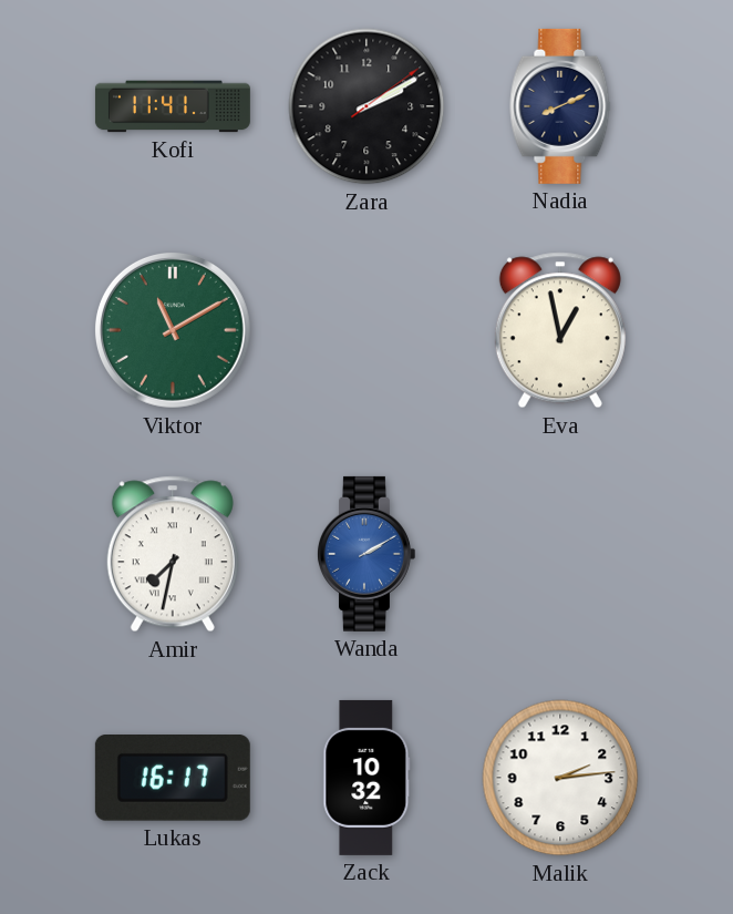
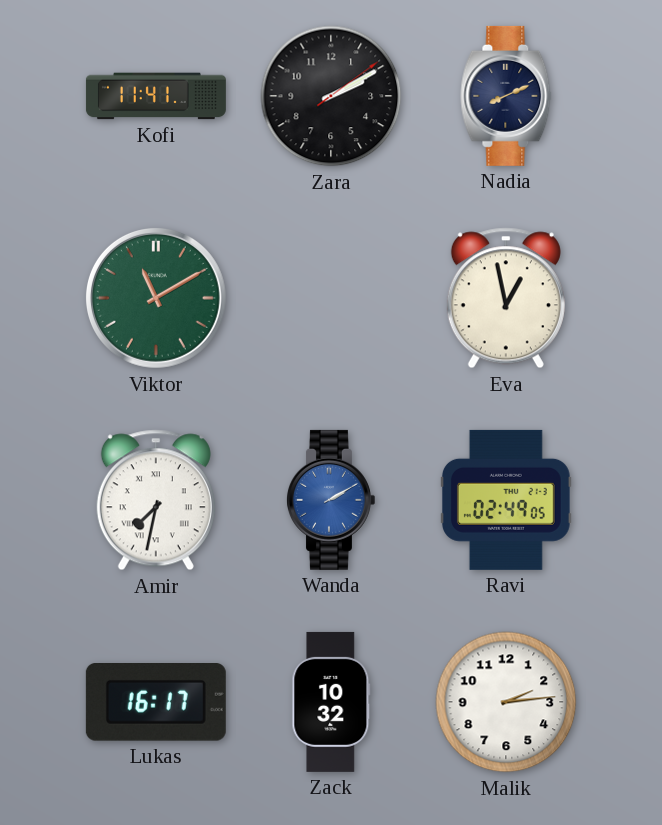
Ravi: none -> 02:49 (506, 500)
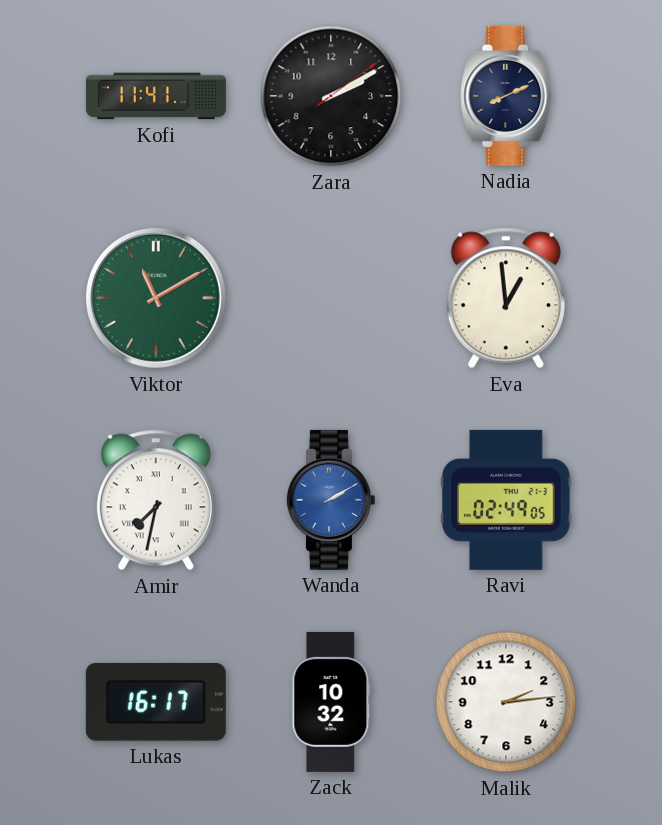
Eva: 12:58 -> 12:59 (506, 298)
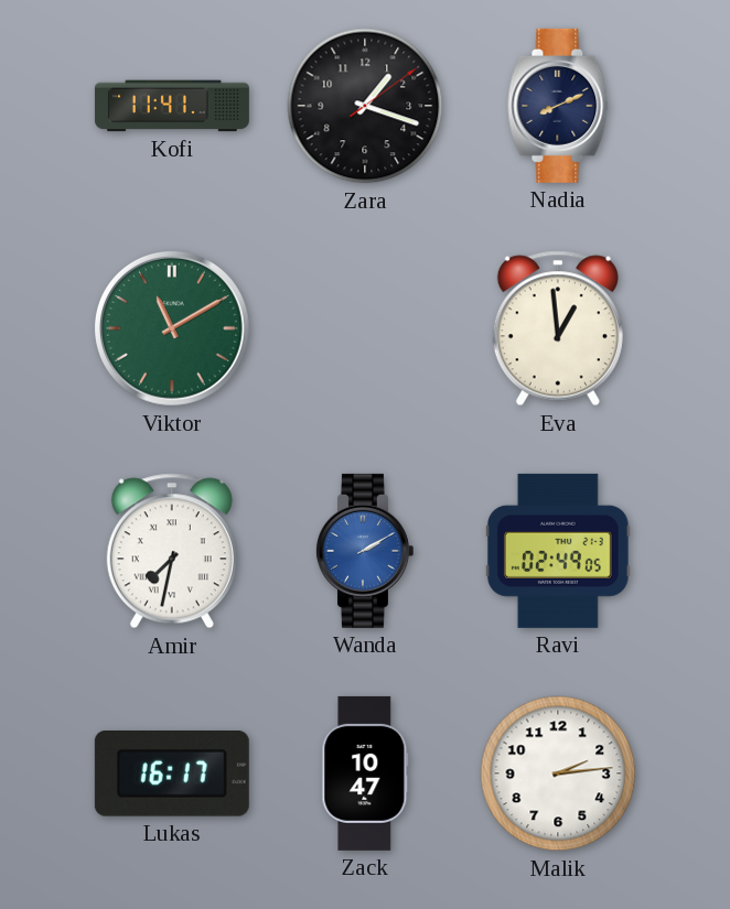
Zara: 2:10 -> 1:18 (365, 106)
Zack: 10:32 -> 10:47 (365, 773)
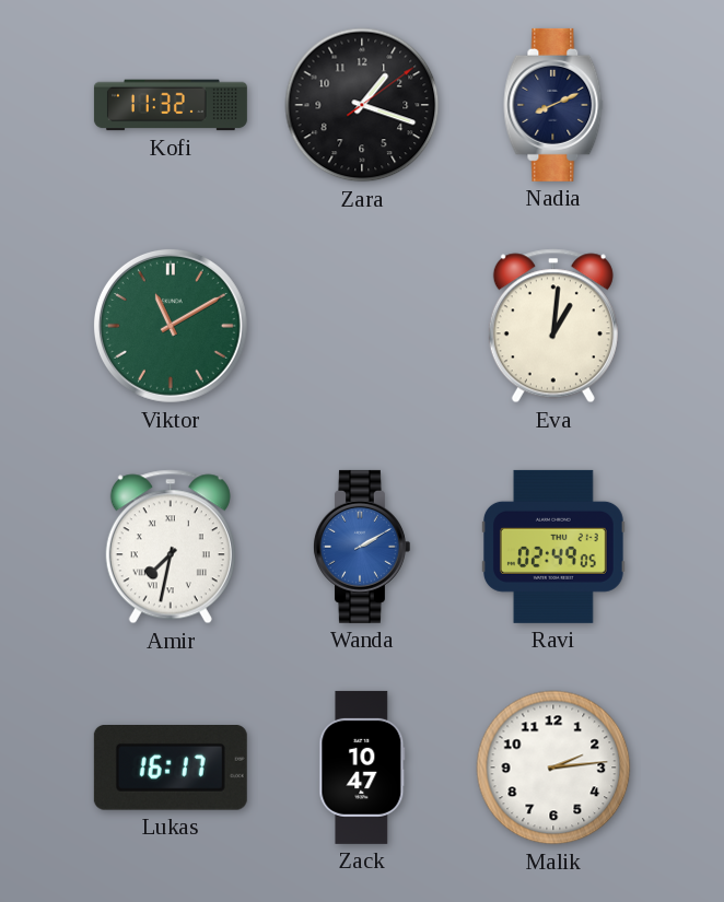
Kofi: 11:41 -> 11:32 (171, 105)
Eva: 12:59 -> 1:01 (553, 326)
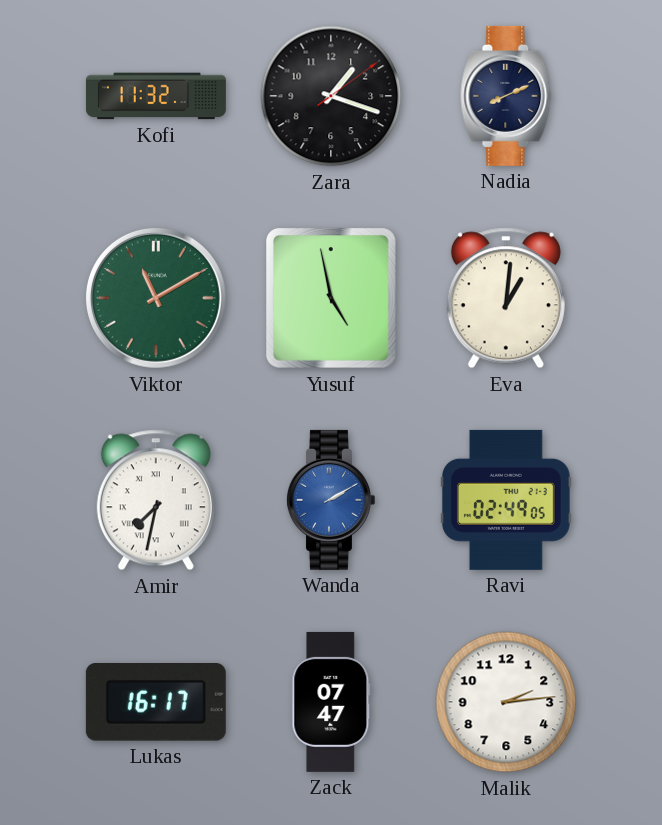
Yusuf: none -> 4:58 (332, 299)
Zack: 10:47 -> 07:47 (331, 702)
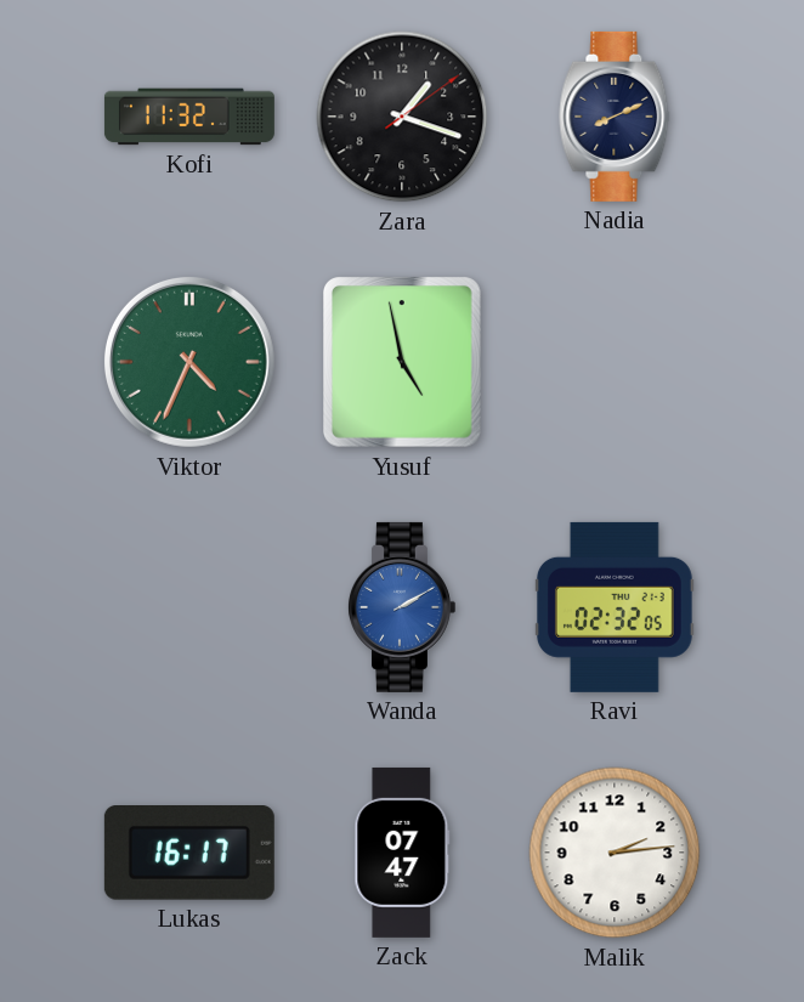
Viktor: 11:10 -> 4:34 (189, 362)
Eva: 1:01 -> none (506, 298)
Amir: 7:32 -> none (156, 500)
Ravi: 02:49 -> 02:32 (615, 607)
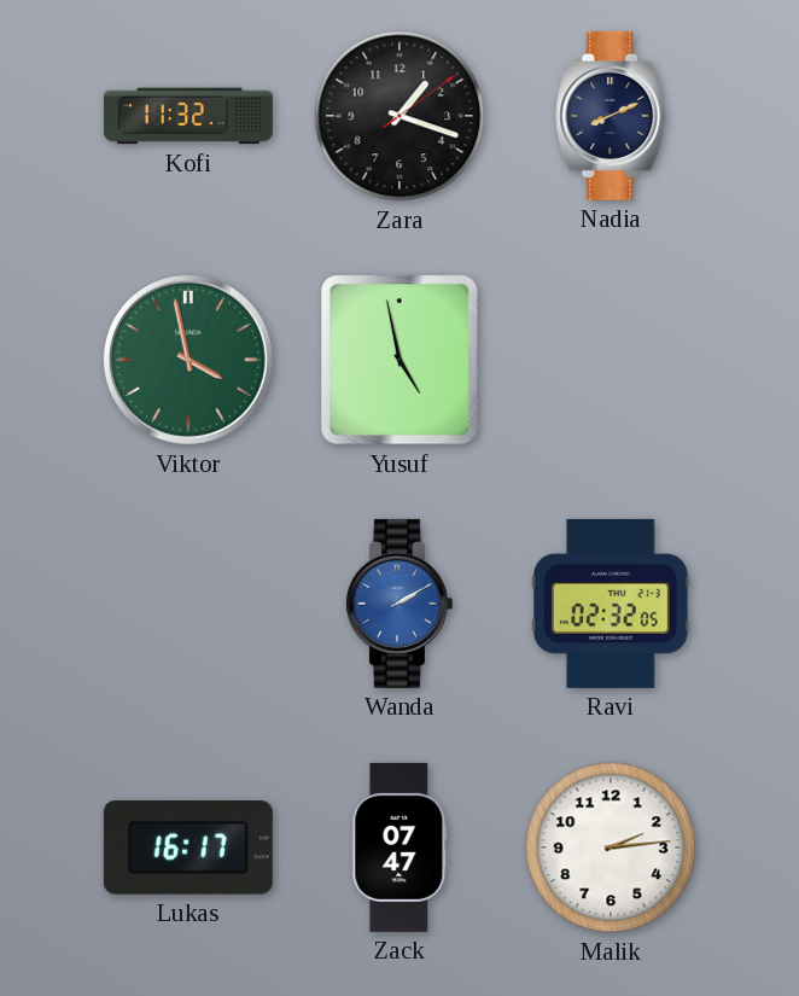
Viktor: 4:34 -> 3:58 (188, 360)
